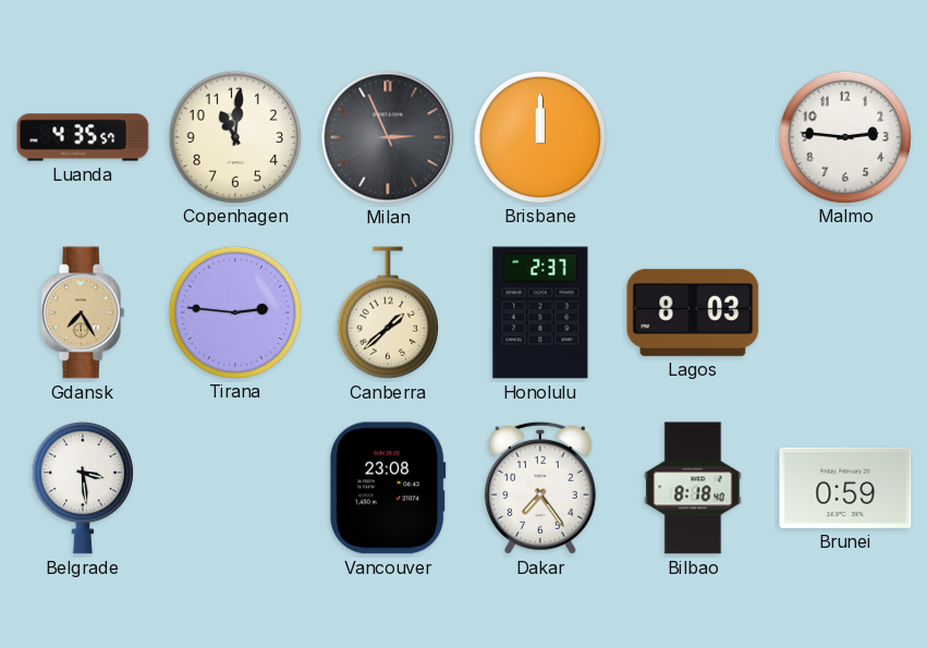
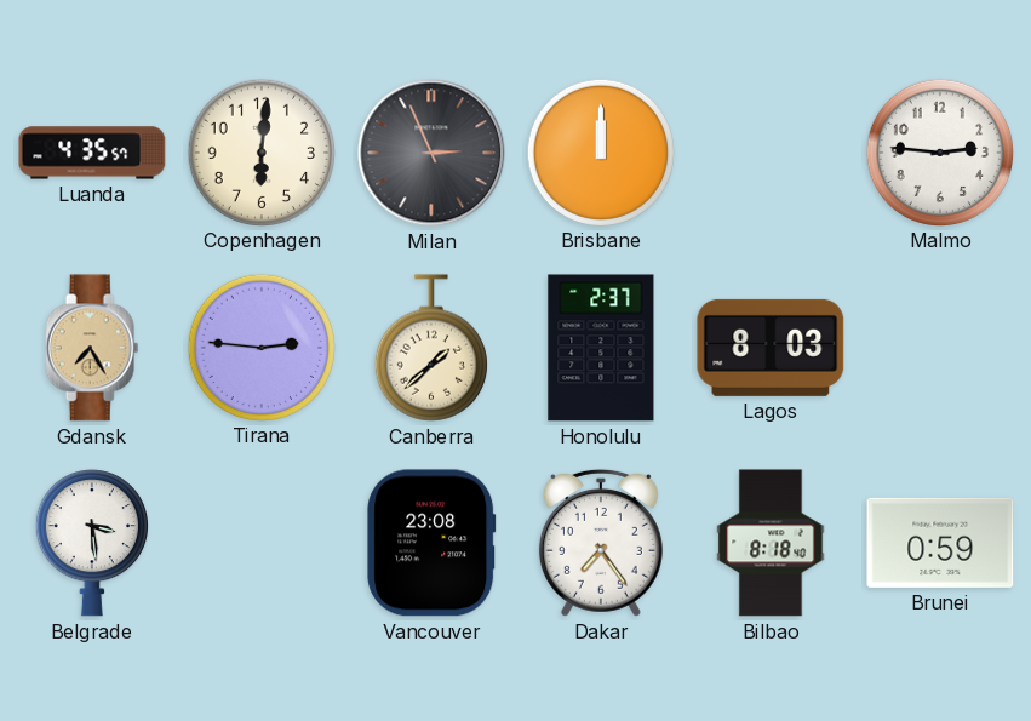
Copenhagen: 11:01 -> 6:01 (260, 151)
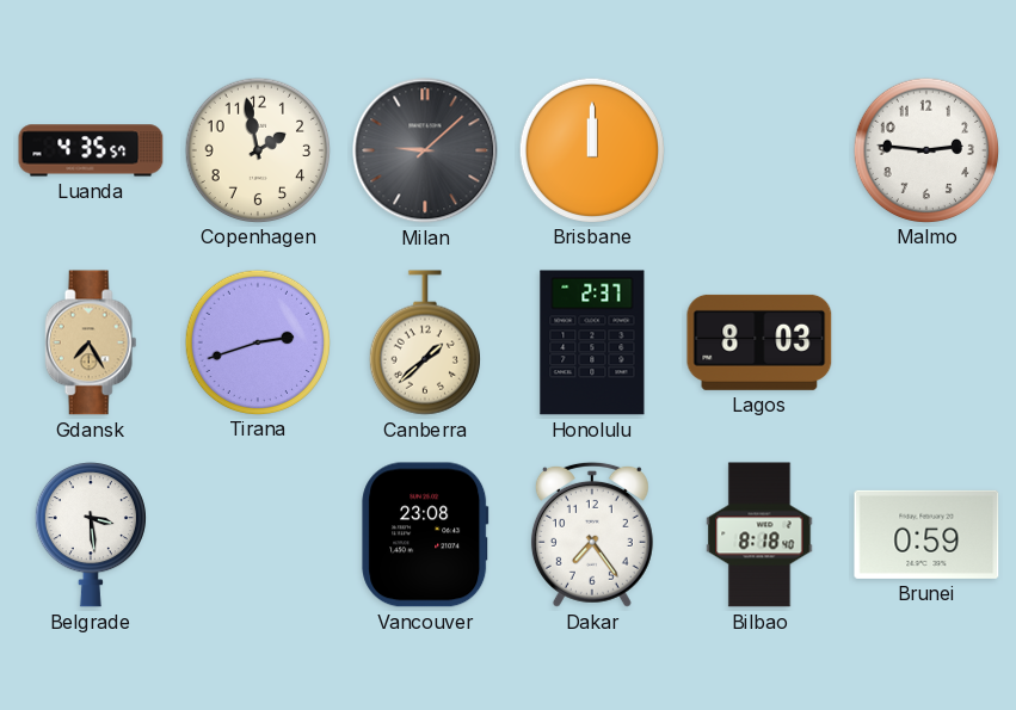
Copenhagen: 6:01 -> 1:58 (257, 149)
Milan: 2:56 -> 9:08 (425, 150)
Tirana: 2:46 -> 2:42 (257, 341)
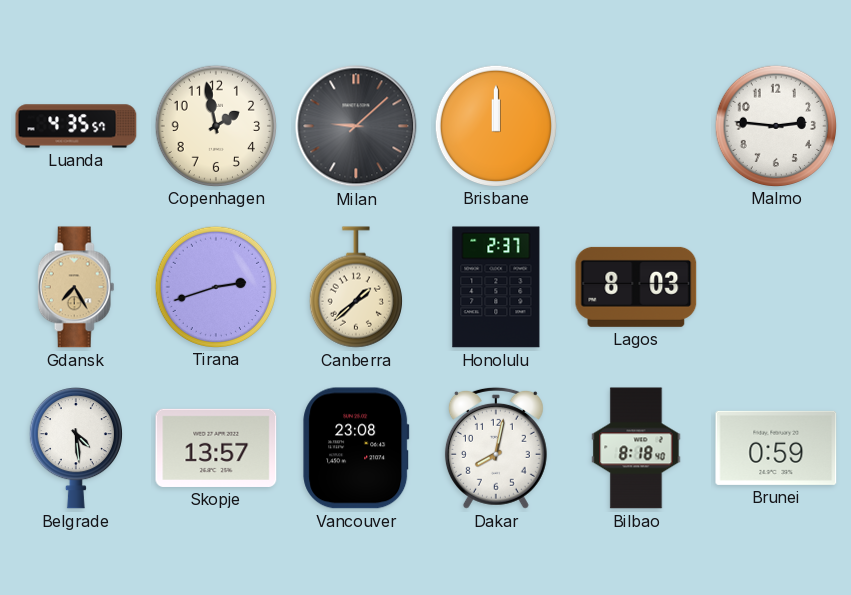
Belgrade: 3:29 -> 4:29 (76, 449)
Skopje: none -> 13:57 (216, 448)
Dakar: 7:24 -> 8:02 (496, 448)
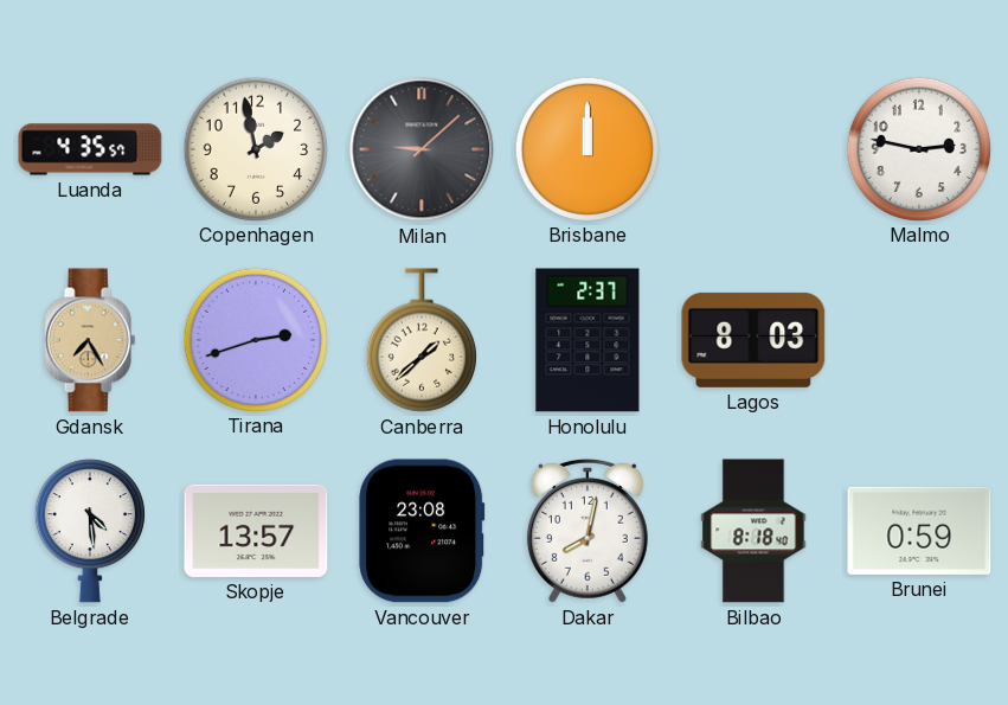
Malmo: 2:46 -> 2:47 (918, 148)
